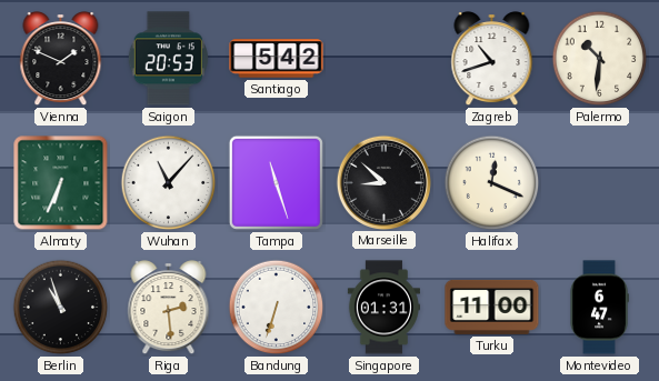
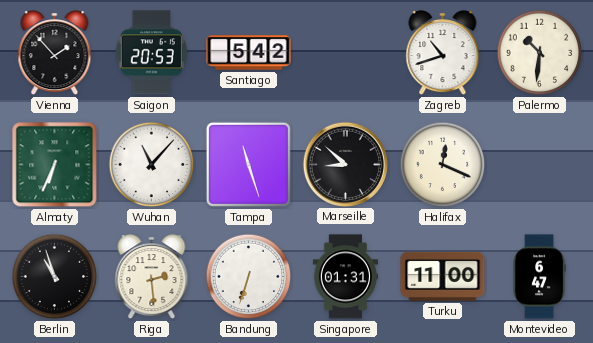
Vienna: 1:49 -> 1:53 (55, 53)
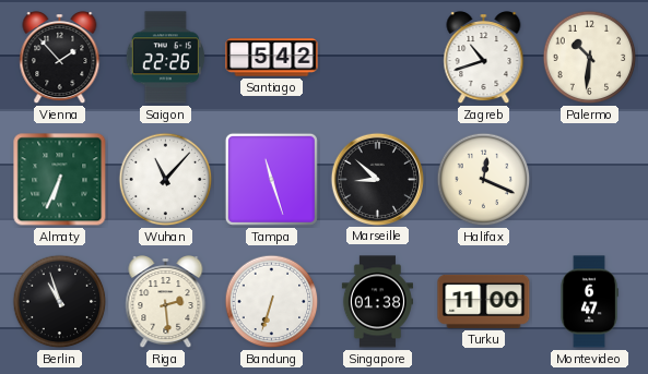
Saigon: 20:53 -> 22:26 (165, 58)
Singapore: 01:31 -> 01:38 (377, 302)
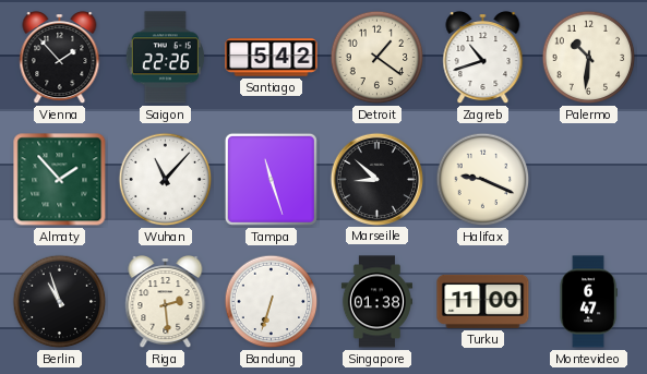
Detroit: none -> 1:21 (378, 58)
Almaty: 6:34 -> 1:53 (60, 180)
Halifax: 12:19 -> 9:19 (483, 180)
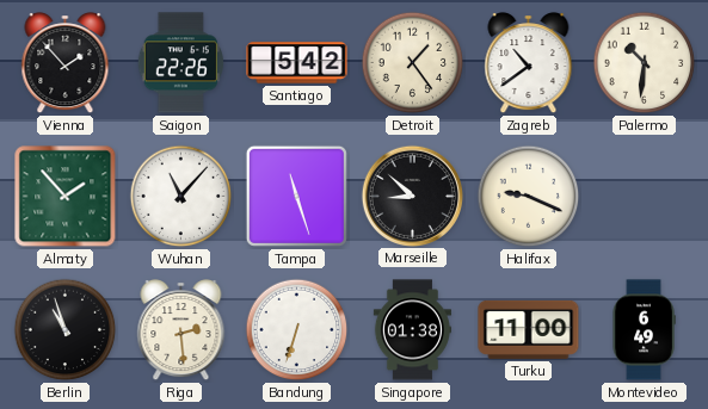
Detroit: 1:21 -> 1:24 (413, 63)
Zagreb: 10:42 -> 10:39 (529, 63)
Montevideo: 6:47 -> 6:49 (644, 330)
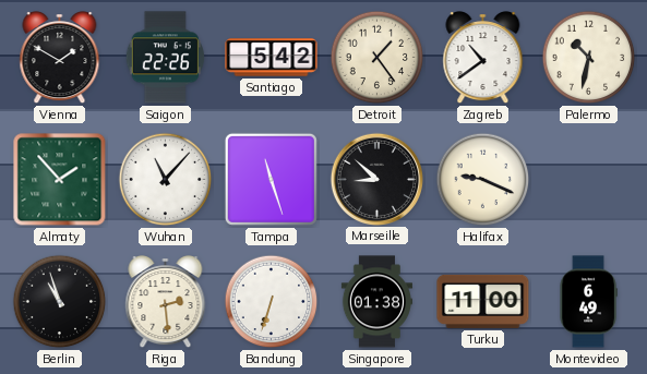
Vienna: 1:53 -> 1:50 (60, 58)
Palermo: 10:31 -> 10:32 (589, 58)
